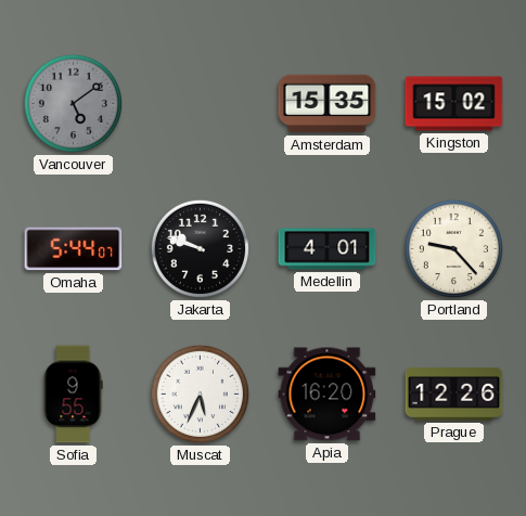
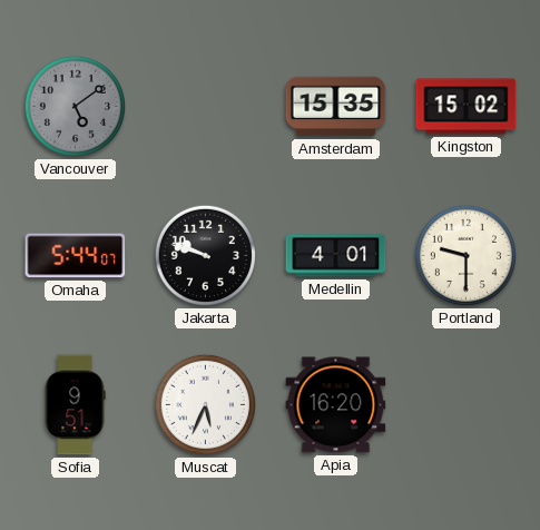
Portland: 9:23 -> 9:30 (465, 255)
Sofia: 9:55 -> 9:51 (75, 405)
Prague: 12:26 -> none (454, 394)
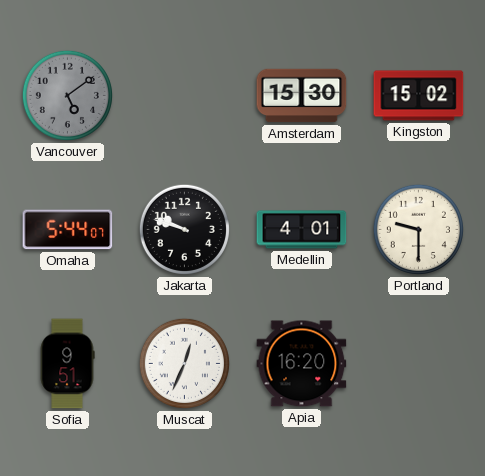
Amsterdam: 15:35 -> 15:30 (302, 96)
Muscat: 5:34 -> 12:34 (184, 363)
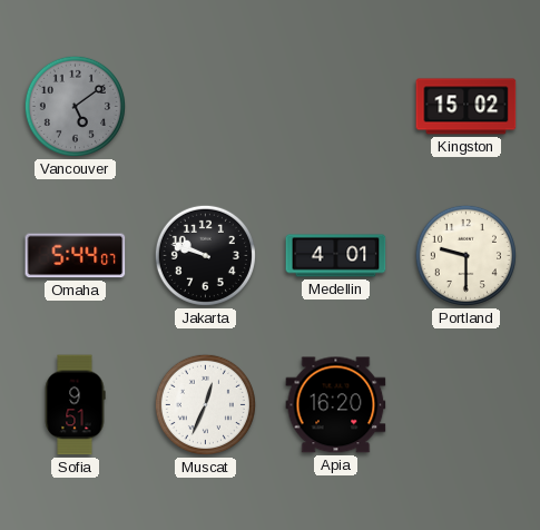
Amsterdam: 15:30 -> none (302, 96)
